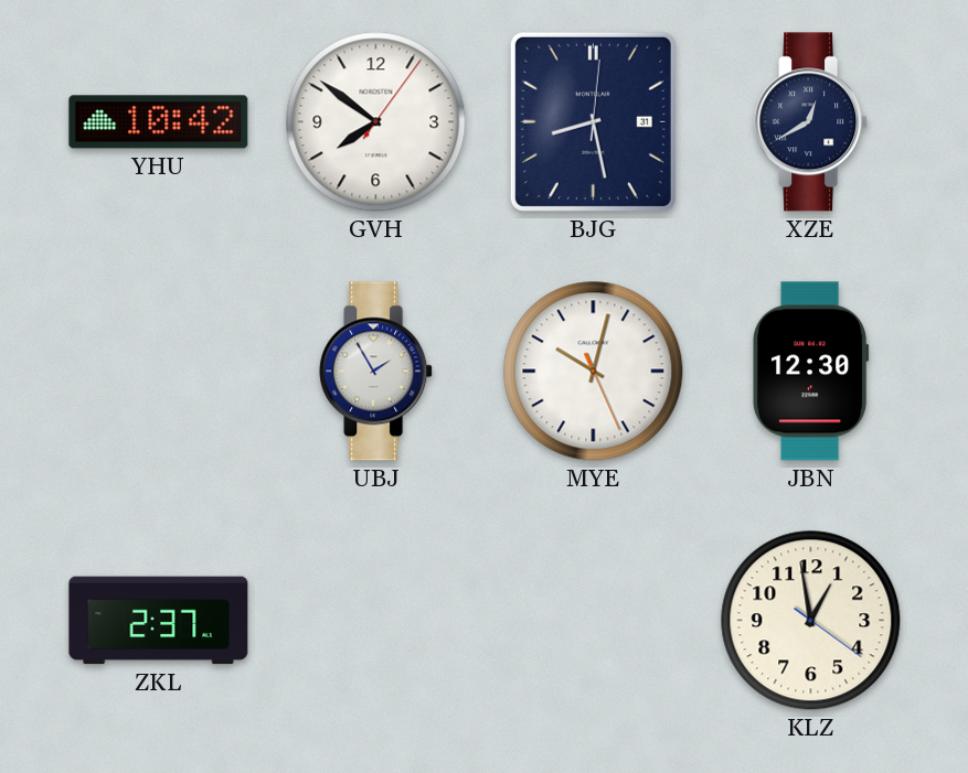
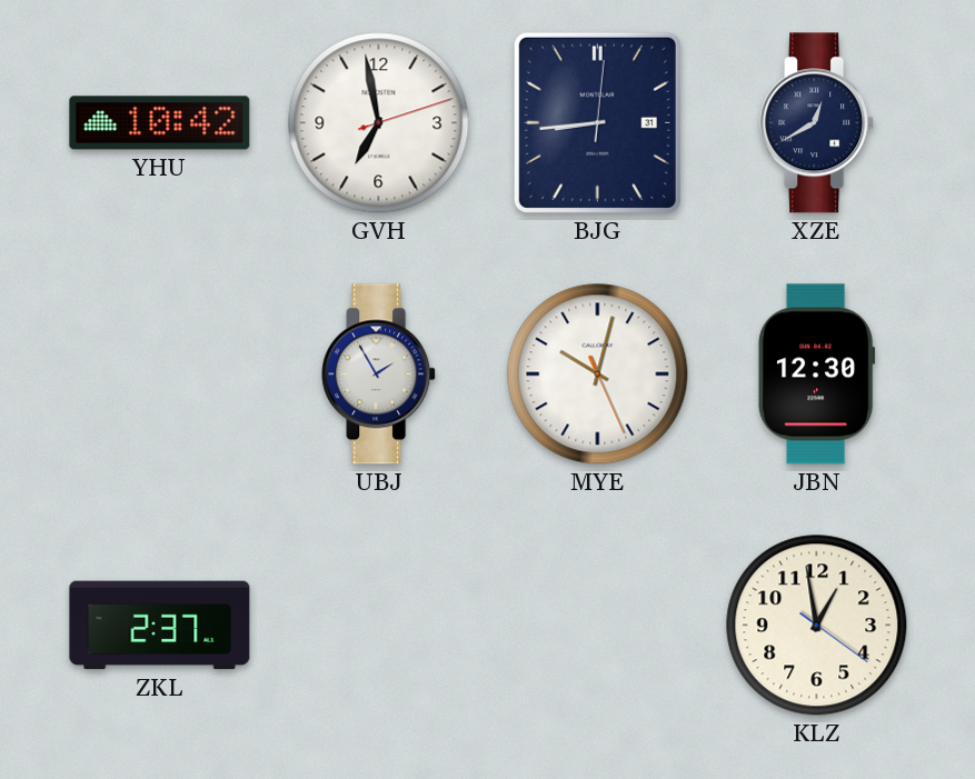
GVH: 7:51 -> 6:58 (379, 123)
BJG: 8:28 -> 8:44 (597, 122)
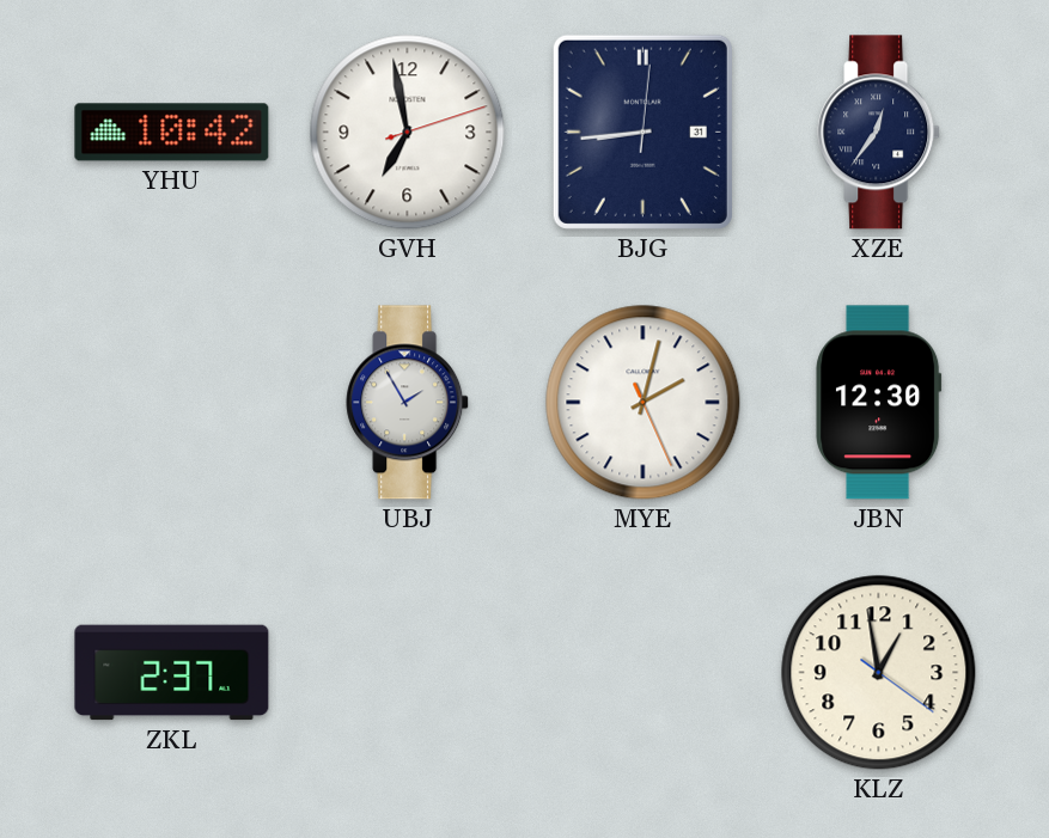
XZE: 12:40 -> 12:36 (879, 133)
MYE: 10:02 -> 2:02 (644, 403)
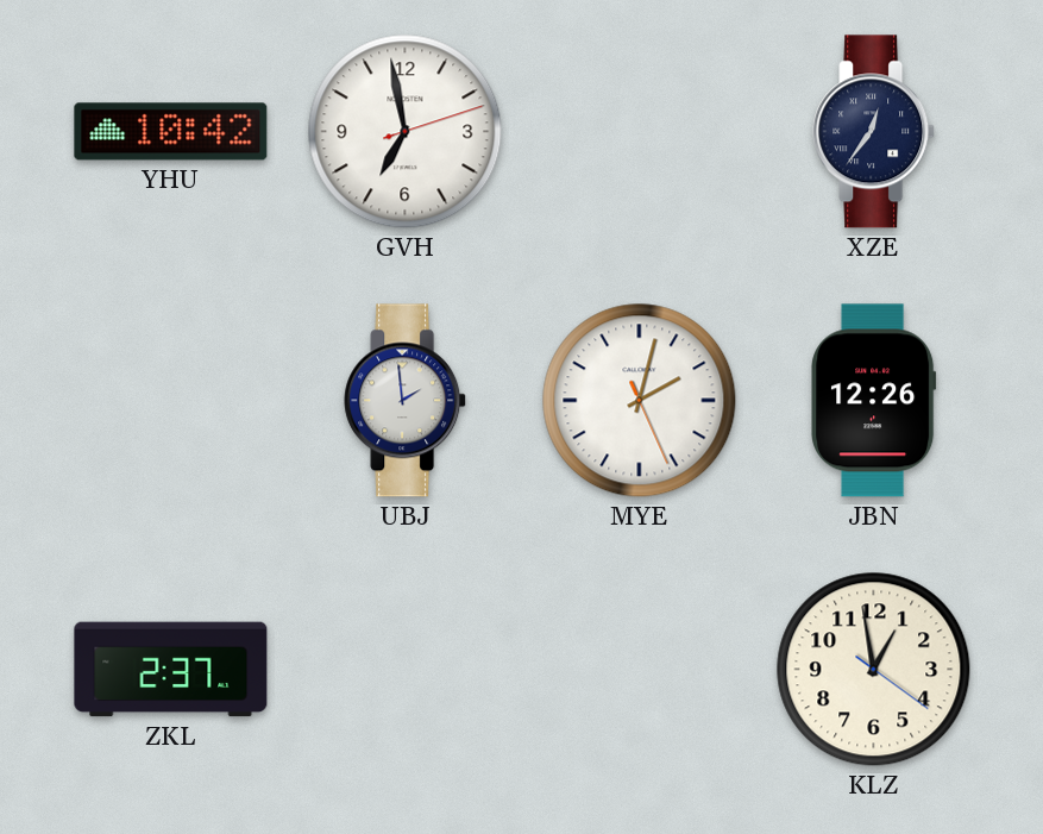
BJG: 8:44 -> none (642, 131)
UBJ: 1:55 -> 1:59 (406, 401)
JBN: 12:30 -> 12:26 (874, 401)
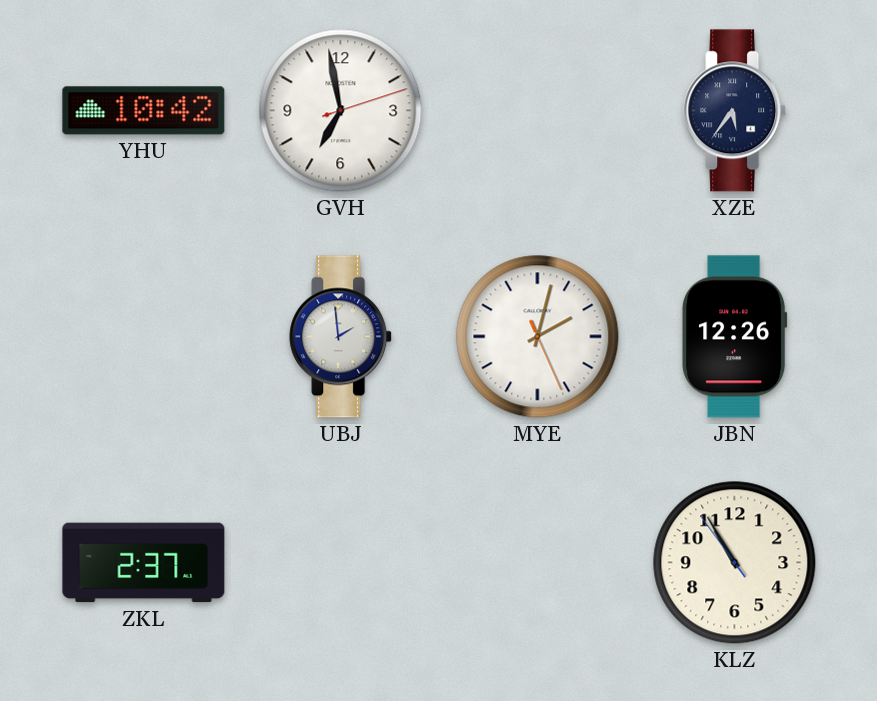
XZE: 12:36 -> 5:36 (735, 111)
KLZ: 12:58 -> 10:54 (735, 563)
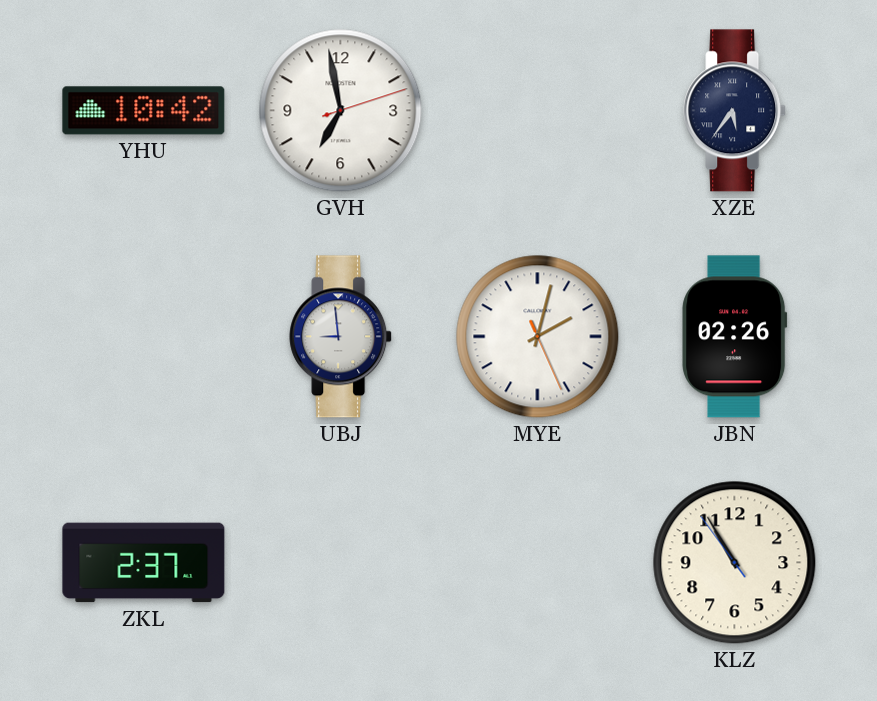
UBJ: 1:59 -> 8:59 (341, 337)
JBN: 12:26 -> 02:26 (735, 337)
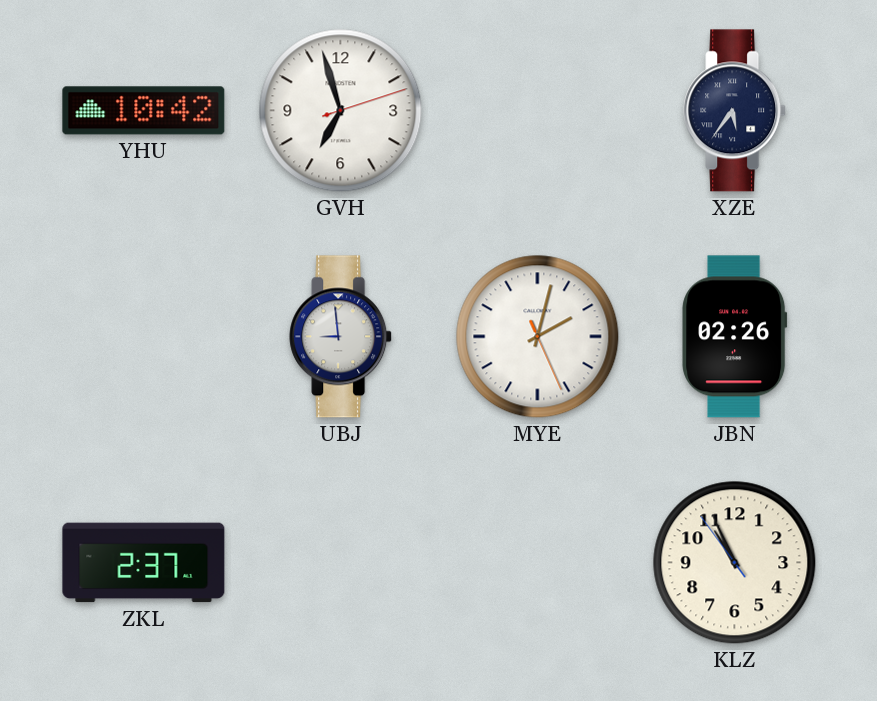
GVH: 6:58 -> 6:57 (341, 111)
KLZ: 10:54 -> 10:55 (735, 563)
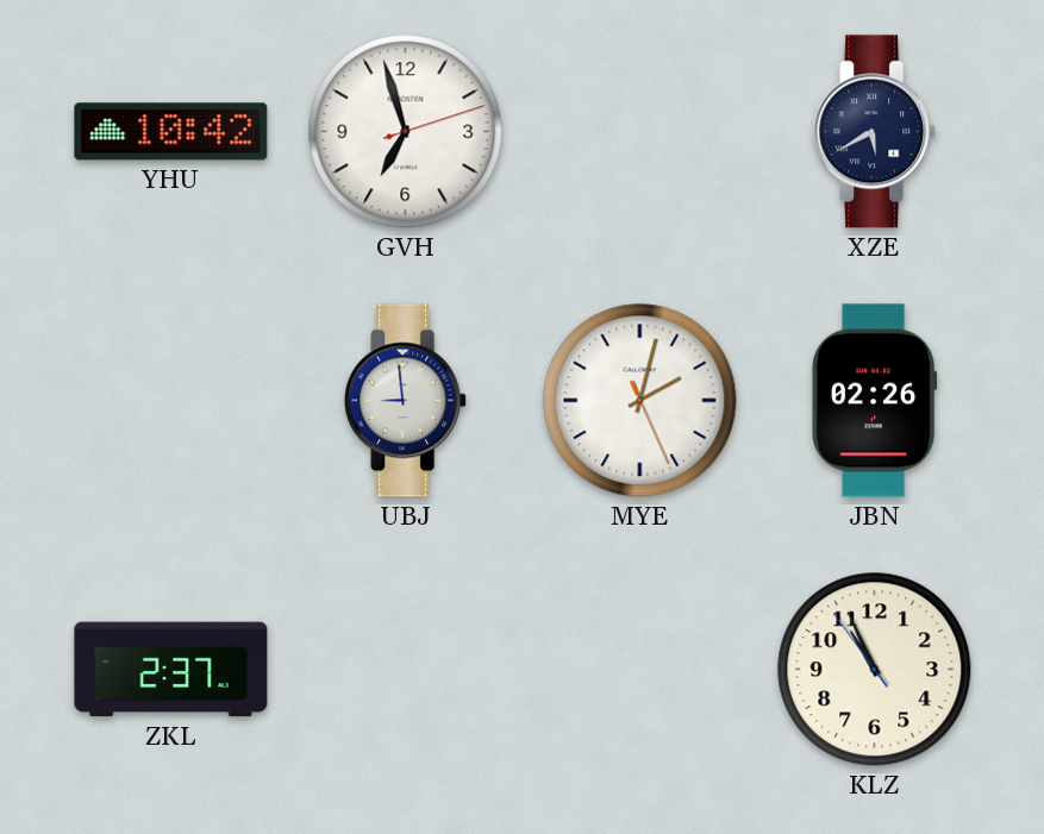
XZE: 5:36 -> 5:40 (875, 132)
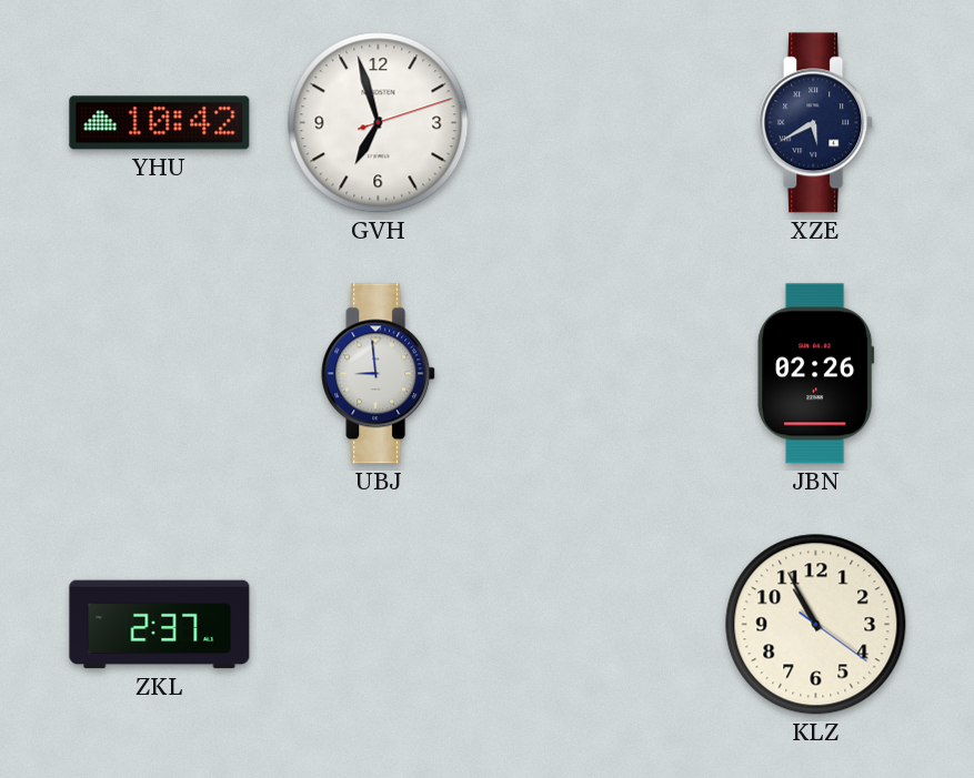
MYE: 2:02 -> none (640, 401)
KLZ: 10:55:54 -> 10:55:21 (816, 625)
